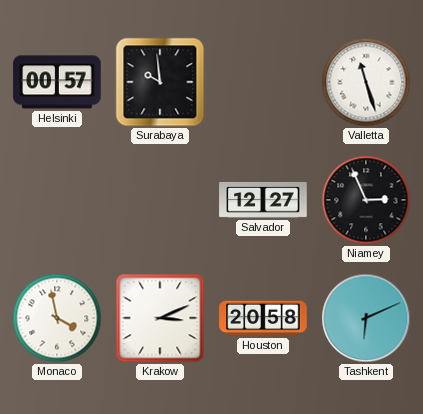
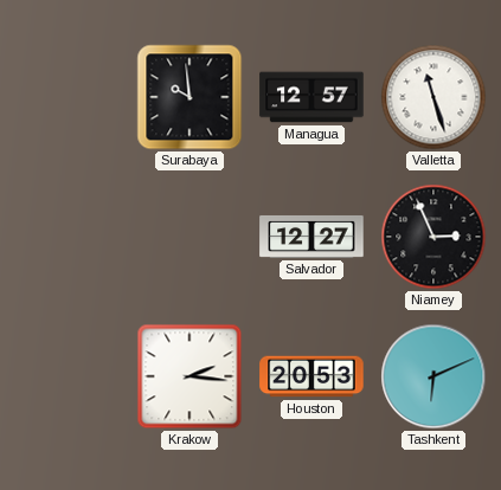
Helsinki: 00:57 -> none (57, 82)
Managua: none -> 12:57 (311, 97)
Monaco: 3:58 -> none (57, 318)
Krakow: 3:11 -> 2:16 (190, 376)
Houston: 20:58 -> 20:53 (311, 376)
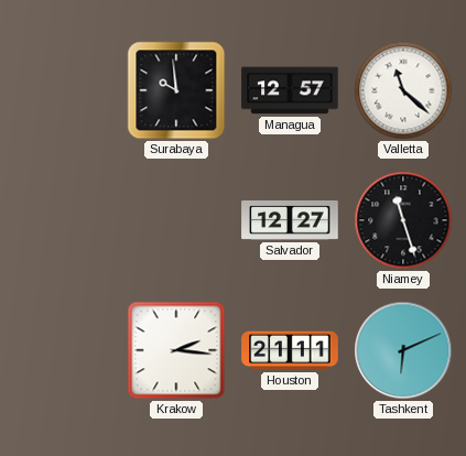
Valletta: 11:27 -> 11:22 (403, 90)
Niamey: 2:56 -> 11:27 (403, 220)
Houston: 20:53 -> 21:11 (290, 350)
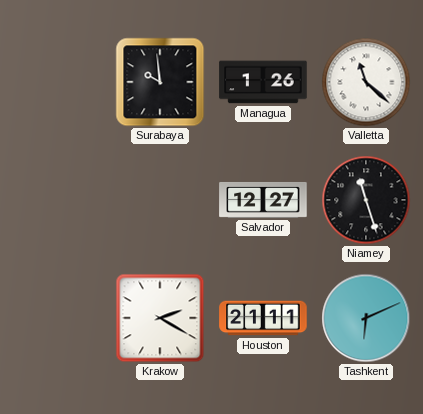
Managua: 12:57 -> 1:26 (263, 82)
Krakow: 2:16 -> 2:20 (160, 318)
